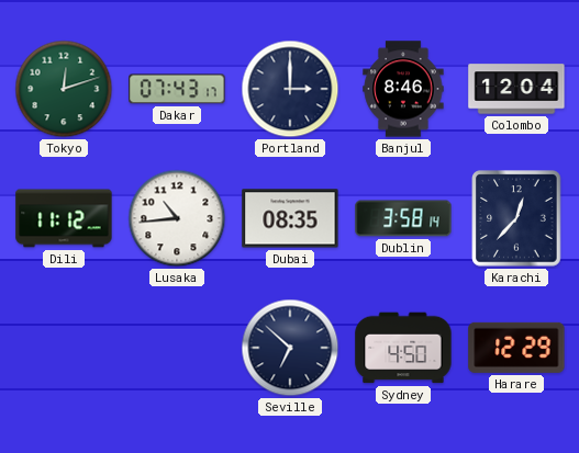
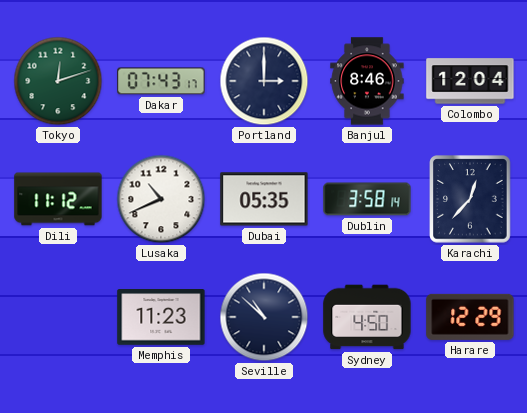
Lusaka: 10:44 -> 10:41 (161, 199)
Dubai: 08:35 -> 05:35 (264, 199)
Memphis: none -> 11:23 (161, 318)
Seville: 6:52 -> 10:52 (264, 317)
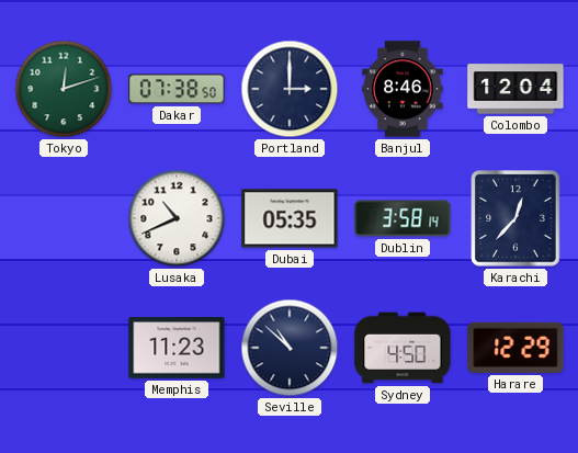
Dakar: 07:43 -> 07:38 (177, 89)
Dili: 11:12 -> none (58, 199)
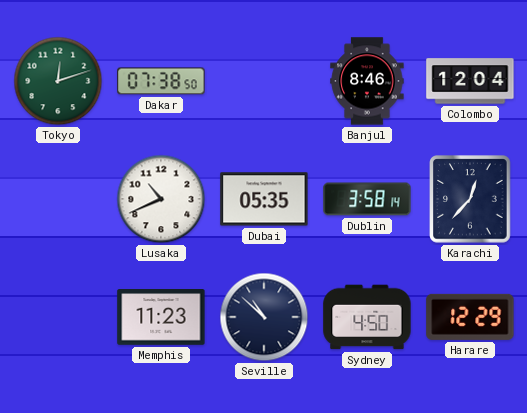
Portland: 3:00 -> none (290, 89)
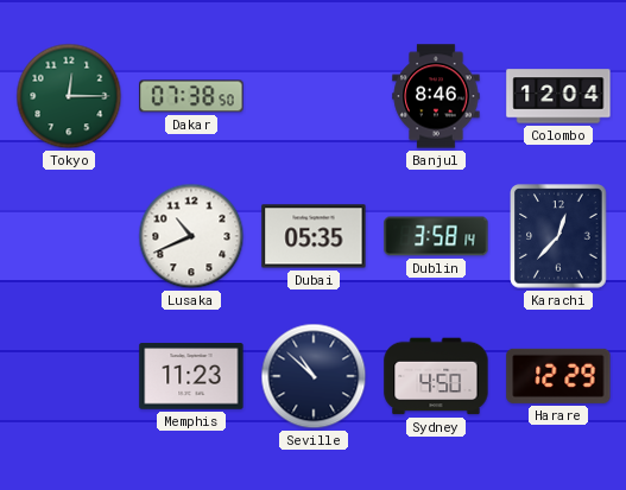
Tokyo: 12:12 -> 12:15 (69, 96)
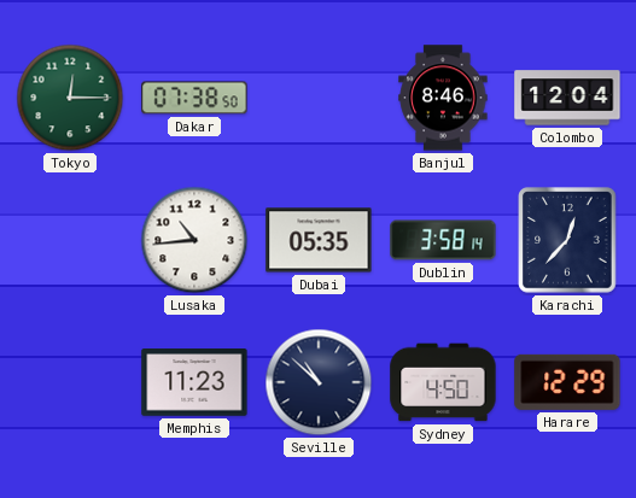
Lusaka: 10:41 -> 10:44 (194, 240)
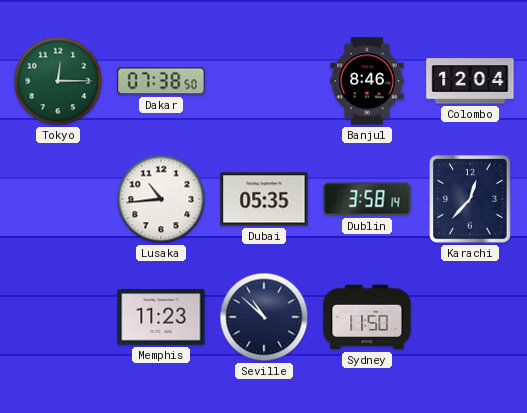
Sydney: 4:50 -> 11:50 (367, 317)
Harare: 12:29 -> none (567, 382)
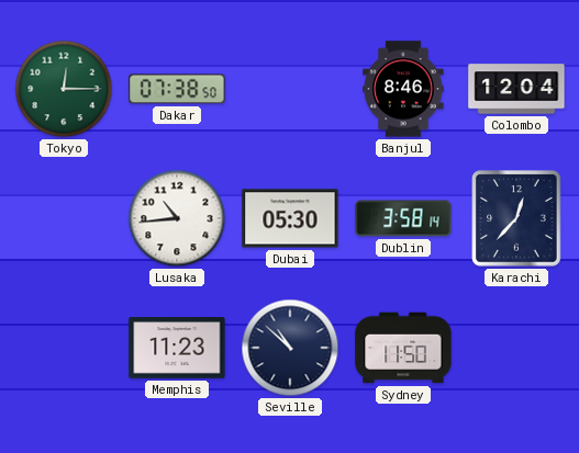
Dubai: 05:35 -> 05:30 (290, 218)
